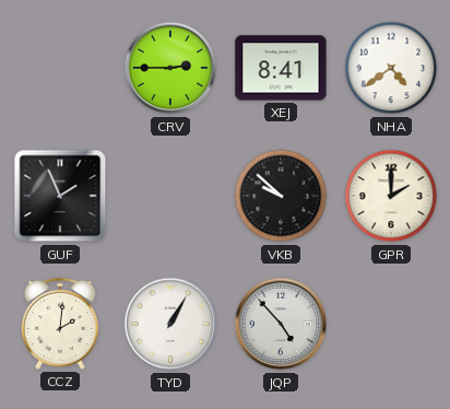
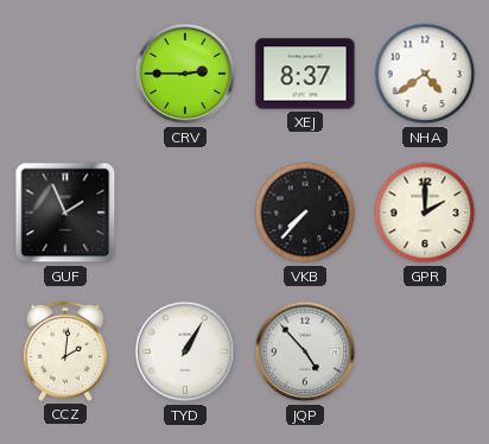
XEJ: 8:41 -> 8:37 (305, 74)
VKB: 9:52 -> 7:37 (305, 213)
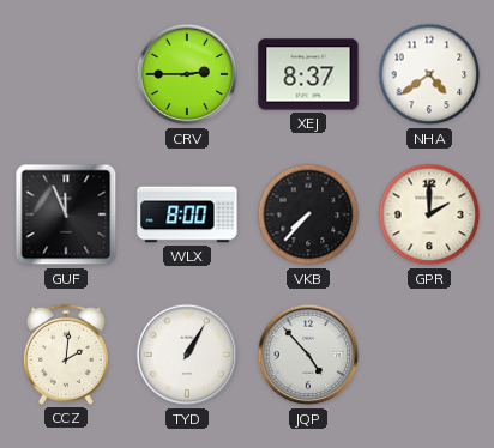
GUF: 1:56 -> 11:56 (66, 214)
WLX: none -> 8:00 (187, 214)
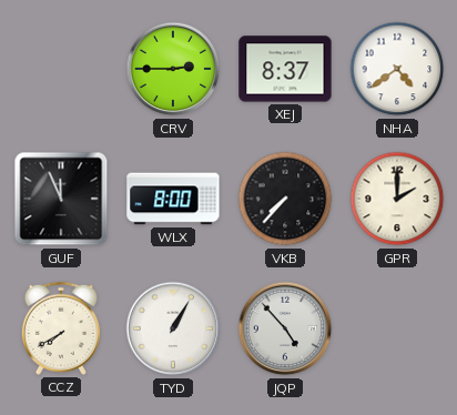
CCZ: 2:01 -> 7:40 (61, 328)
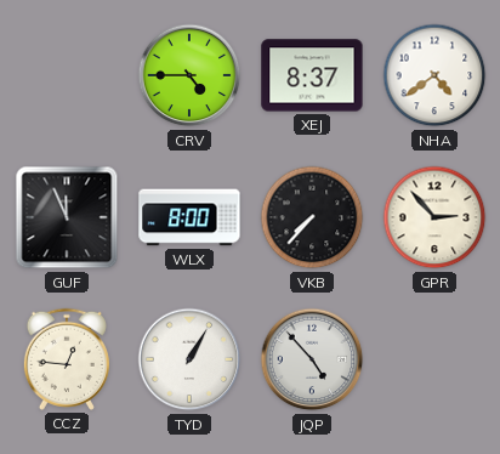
CRV: 2:45 -> 4:45 (189, 75)
GPR: 2:00 -> 2:53 (434, 217)
CCZ: 7:40 -> 12:46 (67, 359)
